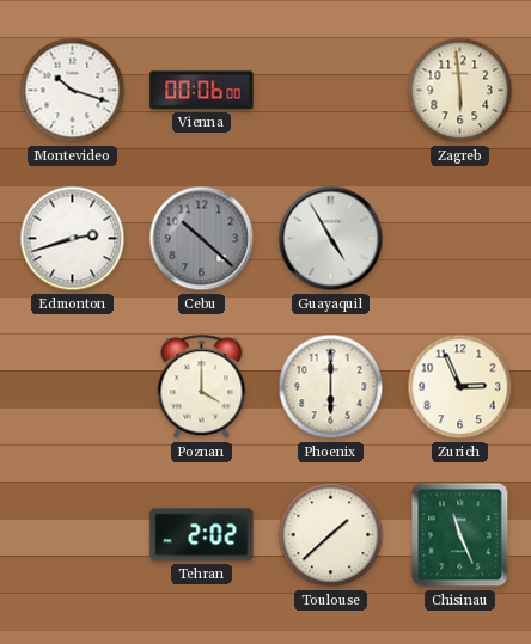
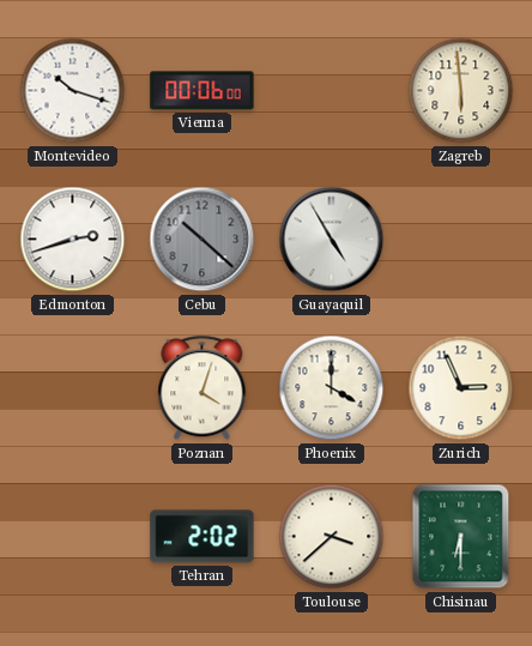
Poznan: 4:00 -> 4:03 (202, 388)
Phoenix: 6:00 -> 4:00 (332, 388)
Toulouse: 1:38 -> 3:38 (332, 537)
Chisinau: 11:26 -> 6:30 (461, 537)
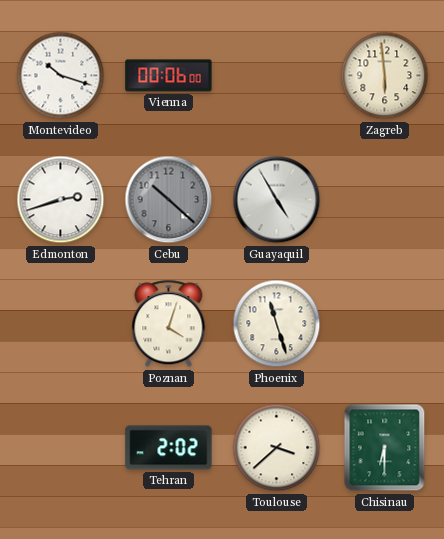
Phoenix: 4:00 -> 11:27 (277, 324)
Zurich: 2:56 -> none (461, 388)
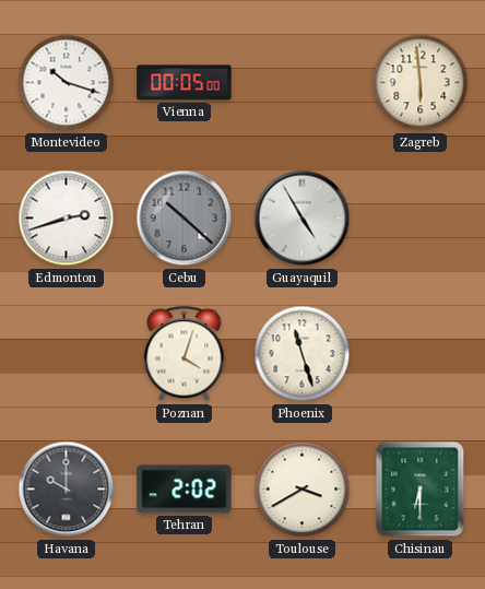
Vienna: 00:06 -> 00:05 (185, 83)
Havana: none -> 10:00 (67, 490)
Toulouse: 3:38 -> 3:40 (303, 490)
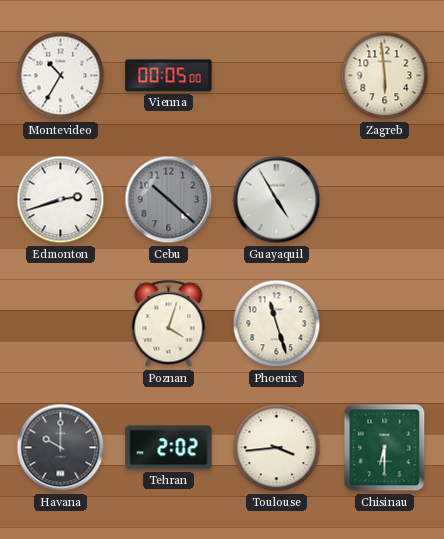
Montevideo: 10:18 -> 10:35 (61, 76)
Toulouse: 3:40 -> 3:44 (277, 448)
